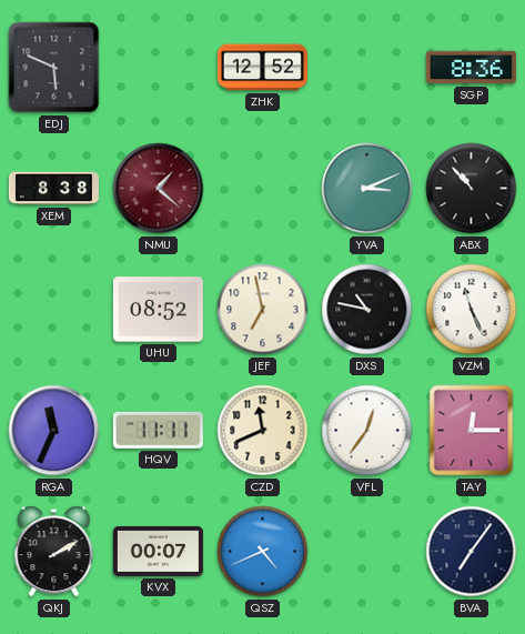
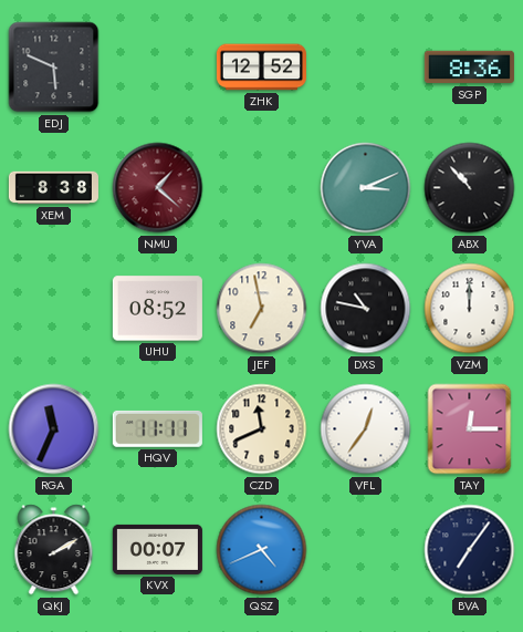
VZM: 11:26 -> 12:00 (470, 309)
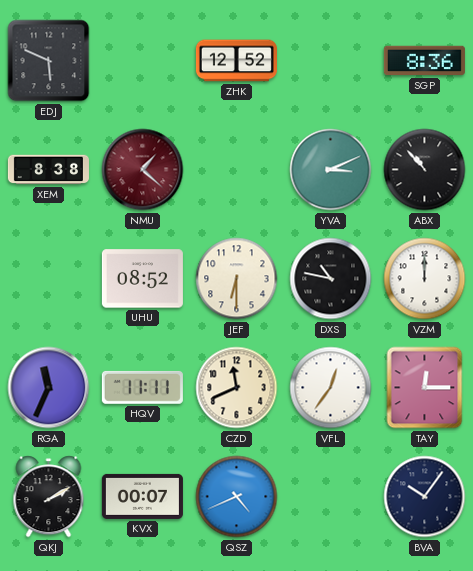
JEF: 6:58 -> 6:30 (237, 279)
BVA: 7:06 -> 10:06 (425, 497)
